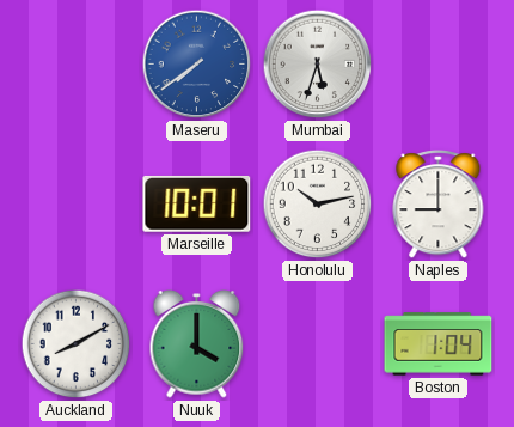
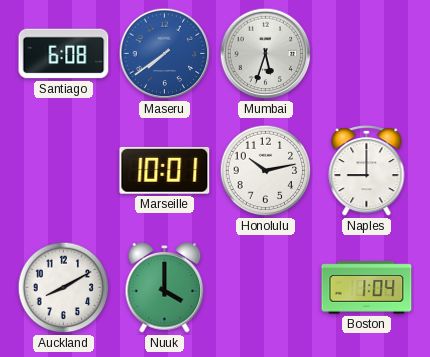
Santiago: none -> 6:08 (64, 54)
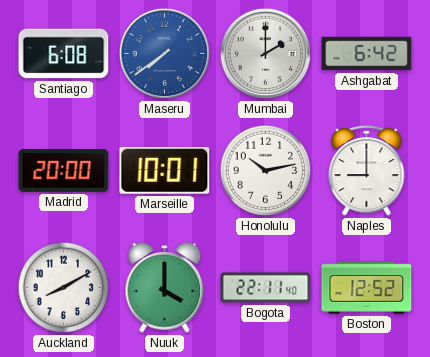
Mumbai: 5:33 -> 2:00 (266, 54)
Ashgabat: none -> 6:42 (367, 54)
Madrid: none -> 20:00 (64, 171)
Bogota: none -> 22:11 (266, 288)
Boston: 1:04 -> 12:52 (367, 288)
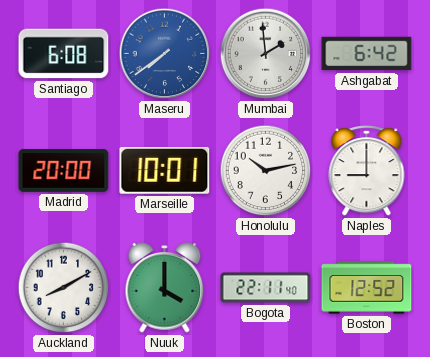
Mumbai: 2:00 -> 1:59 (266, 54)
